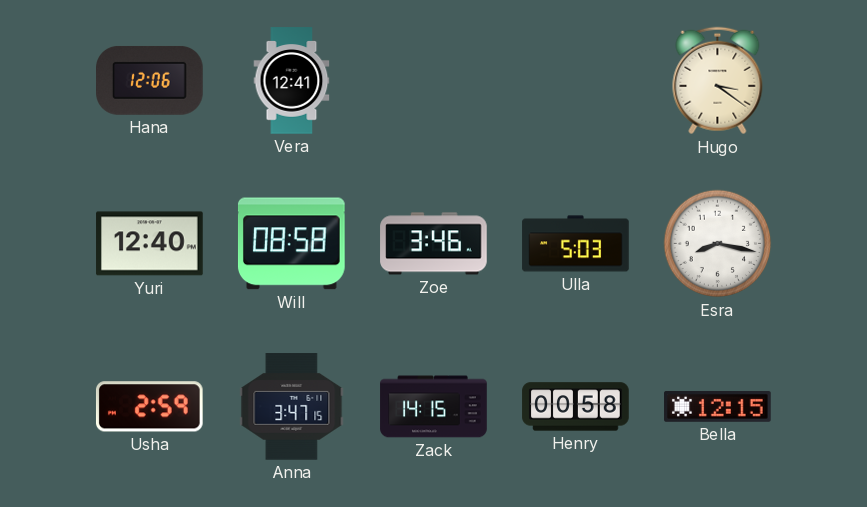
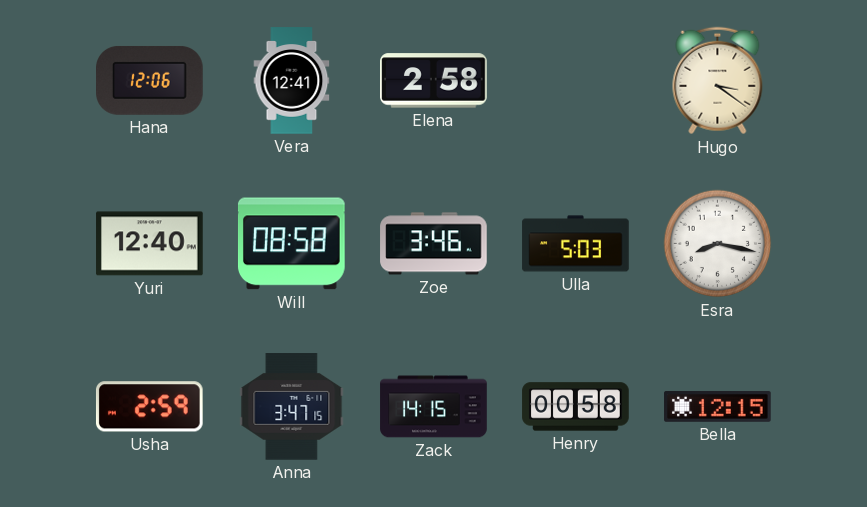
Elena: none -> 2:58 (434, 81)
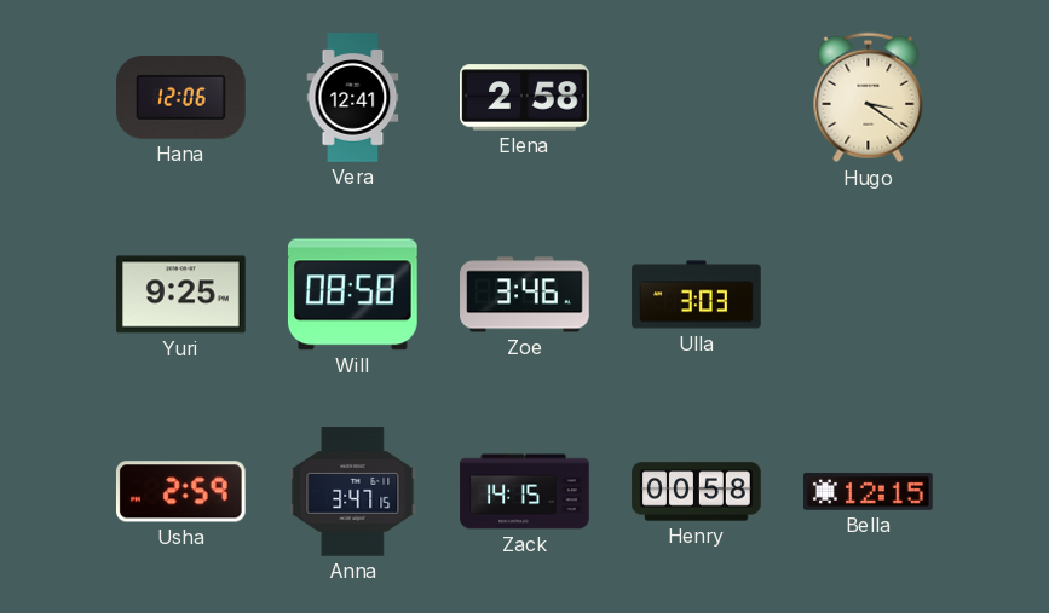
Yuri: 12:40 -> 9:25 (181, 295)
Ulla: 5:03 -> 3:03 (697, 295)
Esra: 8:17 -> none (718, 244)
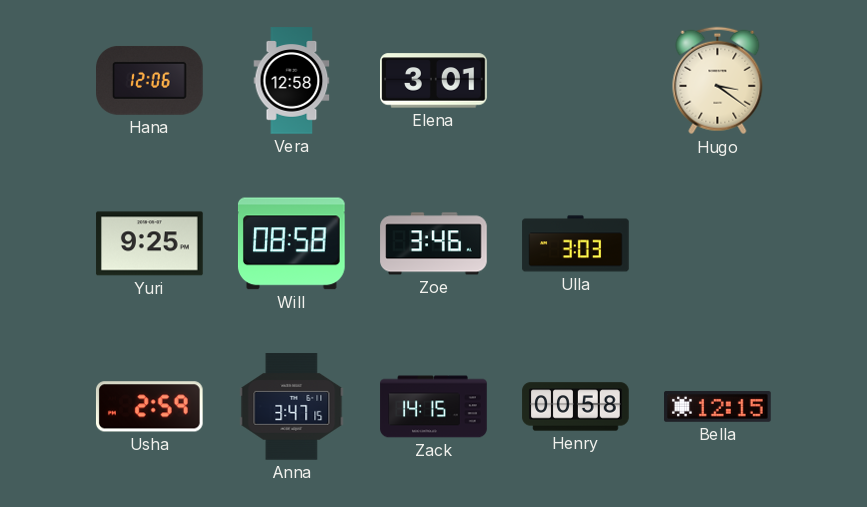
Vera: 12:41 -> 12:58 (292, 81)
Elena: 2:58 -> 3:01 (434, 81)
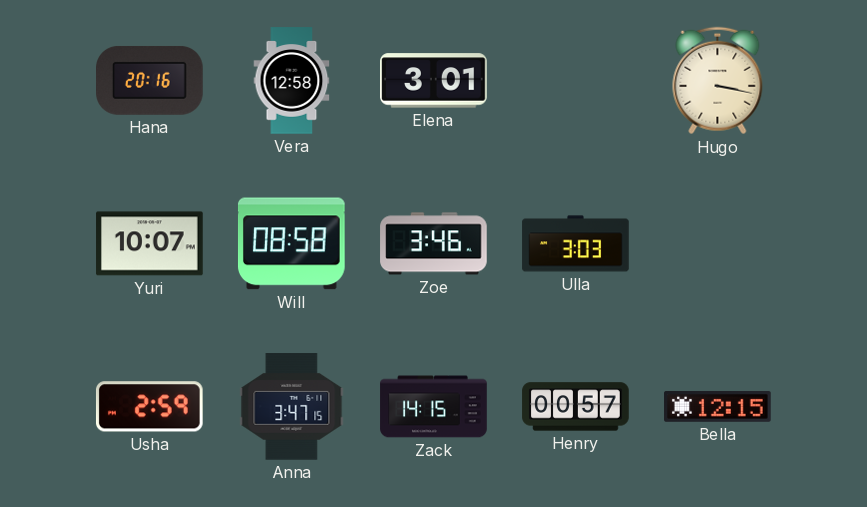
Hana: 12:06 -> 20:16 (150, 80)
Hugo: 3:21 -> 3:17 (718, 81)
Yuri: 9:25 -> 10:07 (150, 244)
Henry: 00:58 -> 00:57 (576, 407)
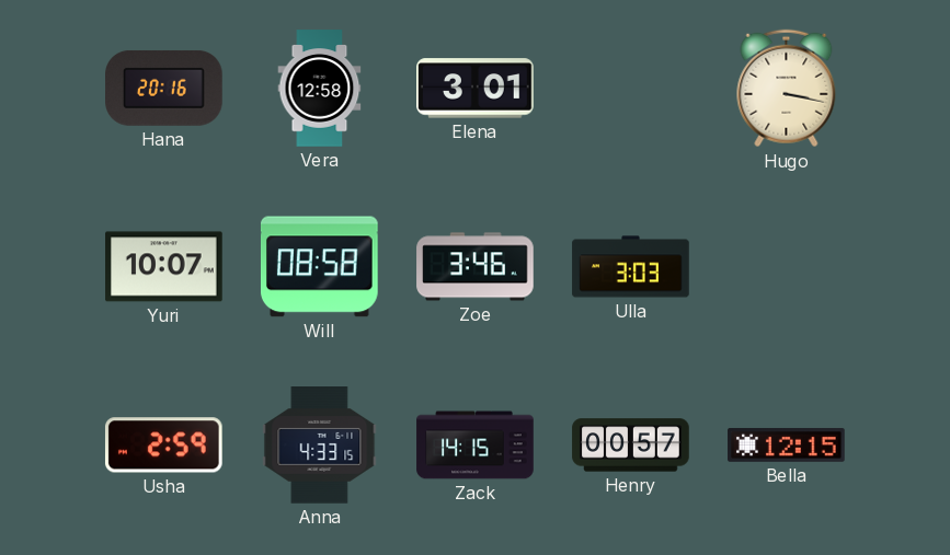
Anna: 3:47 -> 4:33 (320, 446)
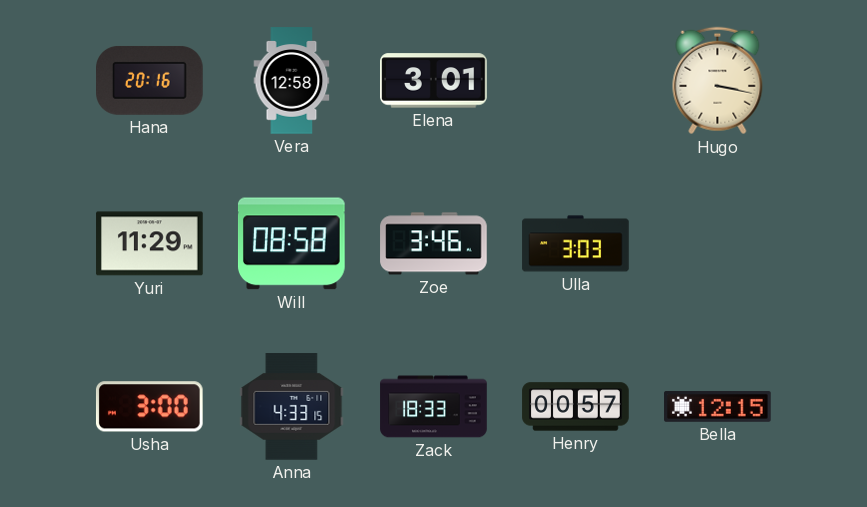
Yuri: 10:07 -> 11:29 (150, 244)
Usha: 2:59 -> 3:00 (149, 407)
Zack: 14:15 -> 18:33 (434, 407)
